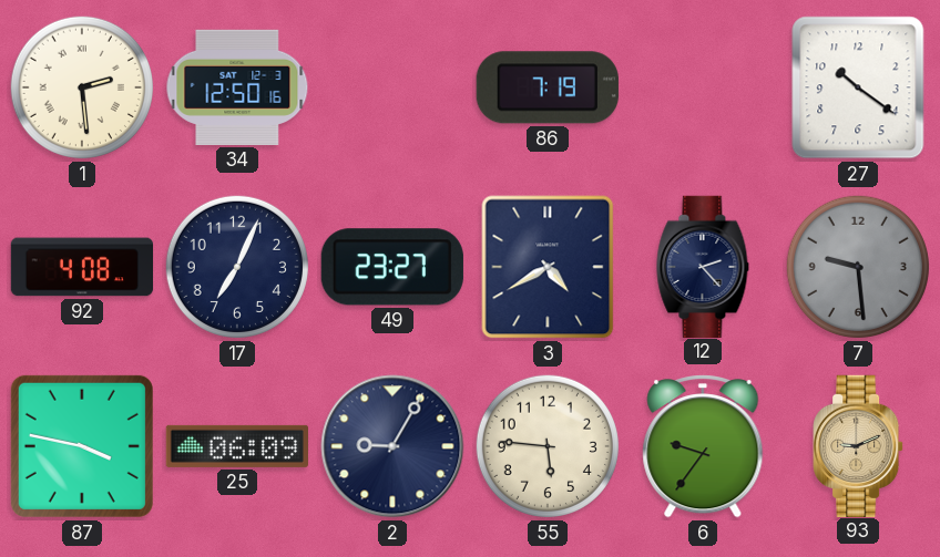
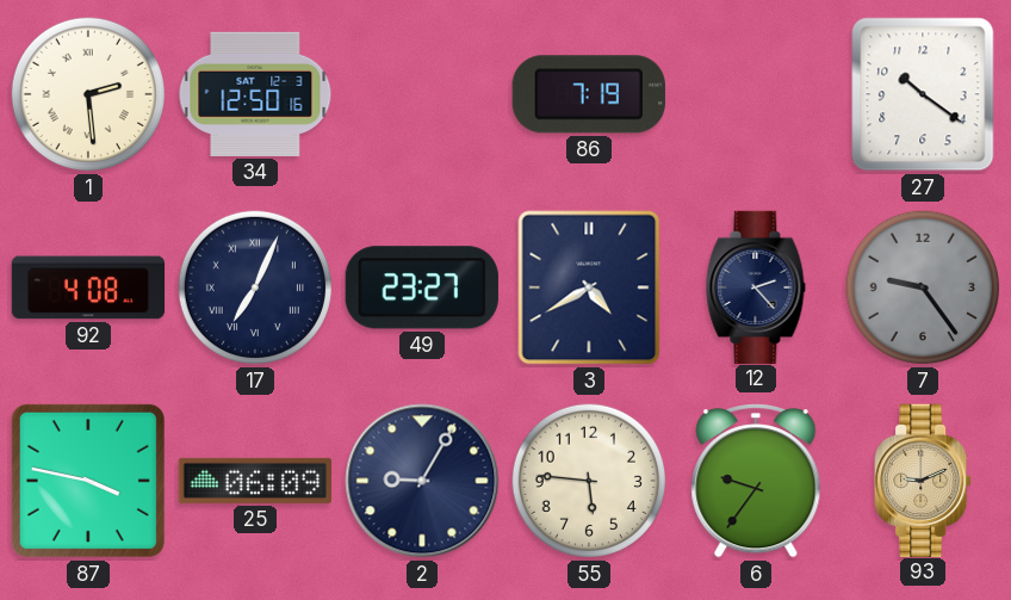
17 numerals: Arabic -> Roman (255, 287)
7: 9:29 -> 9:24 (923, 287)
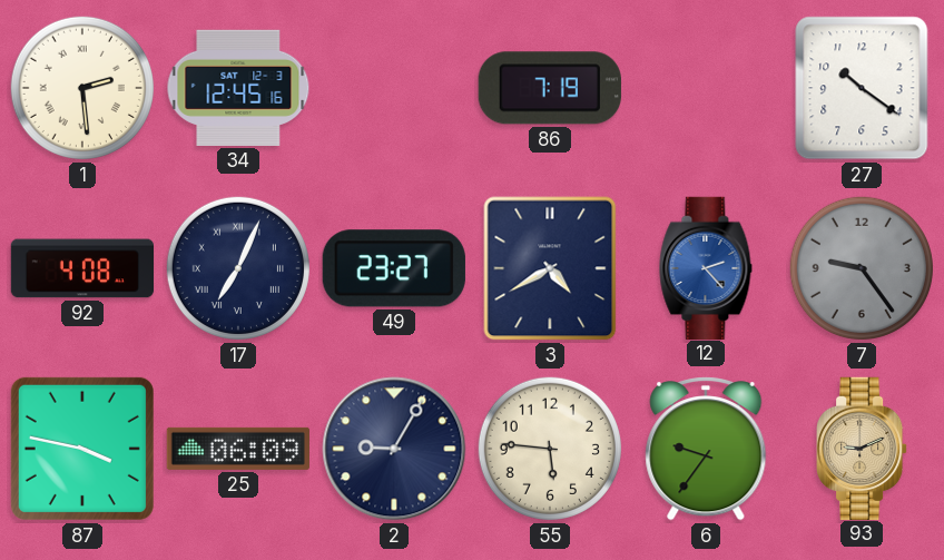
34: 12:50 -> 12:45 (238, 88)
12 dial: navy -> blue (706, 267)
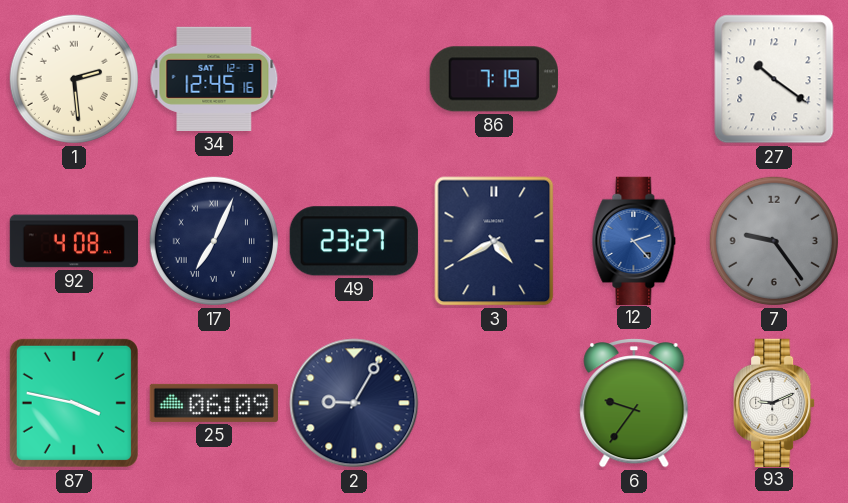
55: 5:46 -> none (550, 449)
93 dial: champagne -> white (774, 402)
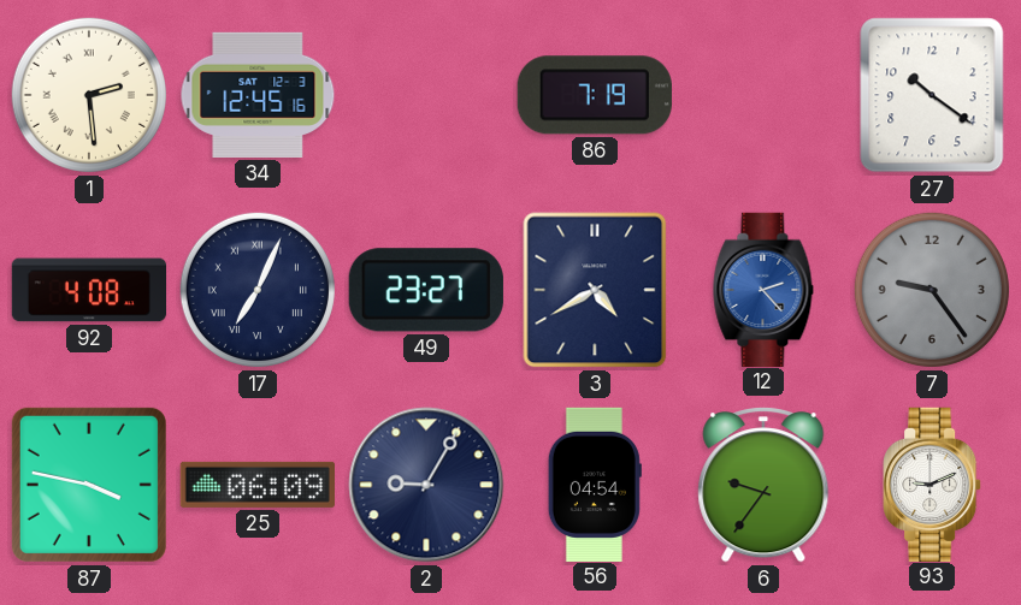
56: none -> 04:54 (595, 484)
